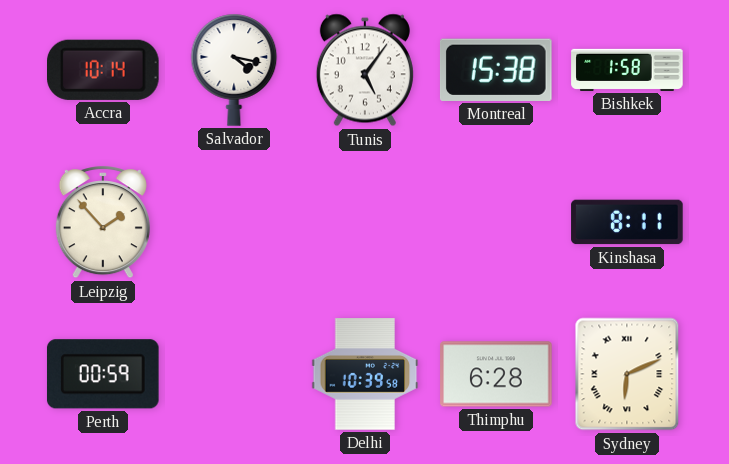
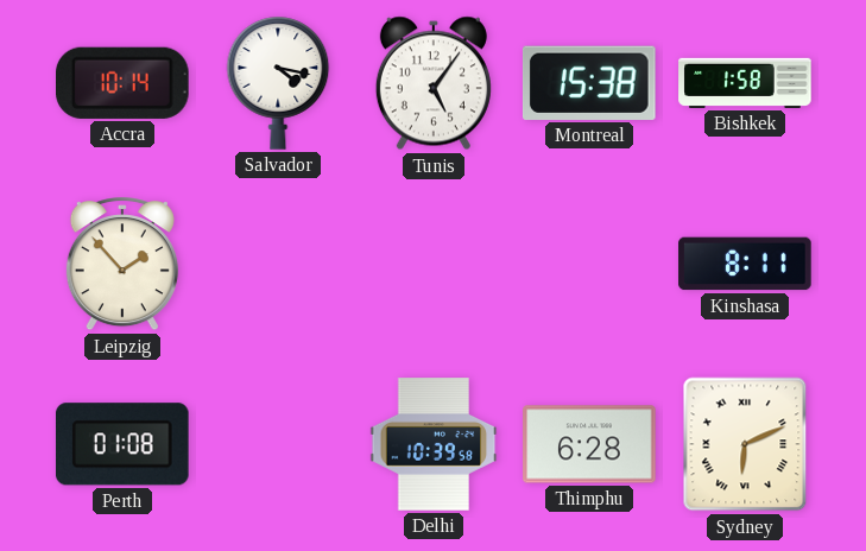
Perth: 00:59 -> 01:08 (122, 444)
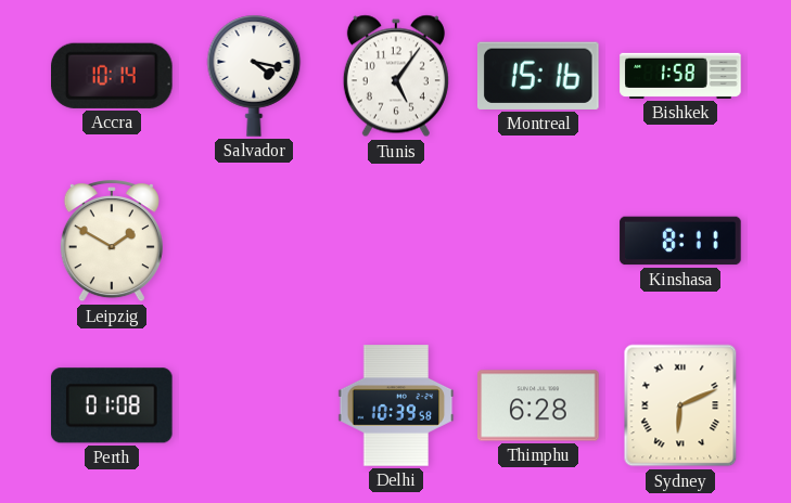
Montreal: 15:38 -> 15:16 (538, 76)
Leipzig: 1:53 -> 1:50 (112, 242)
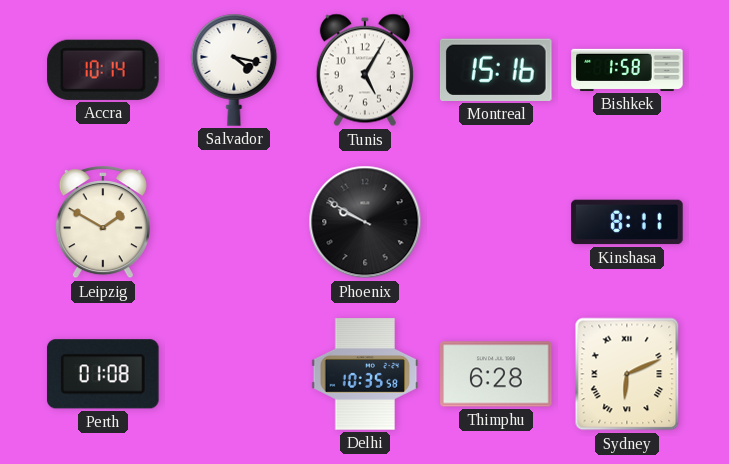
Tunis: 5:06 -> 5:05 (365, 70)
Phoenix: none -> 9:50 (365, 222)
Delhi: 10:39 -> 10:35 (365, 374)
